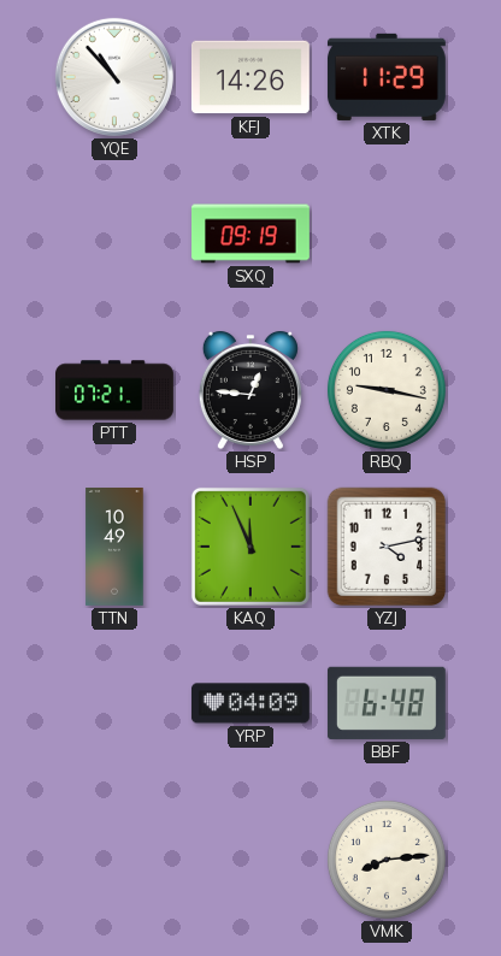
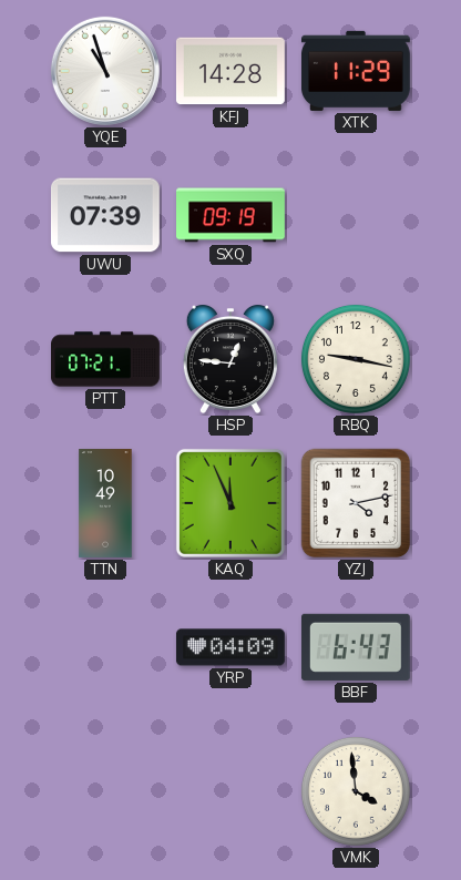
YQE: 10:53 -> 10:57 (105, 71)
KFJ: 14:26 -> 14:28 (230, 71)
UWU: none -> 07:39 (105, 215)
BBF: 6:48 -> 6:43 (356, 647)
VMK: 8:14 -> 3:59 (356, 791)
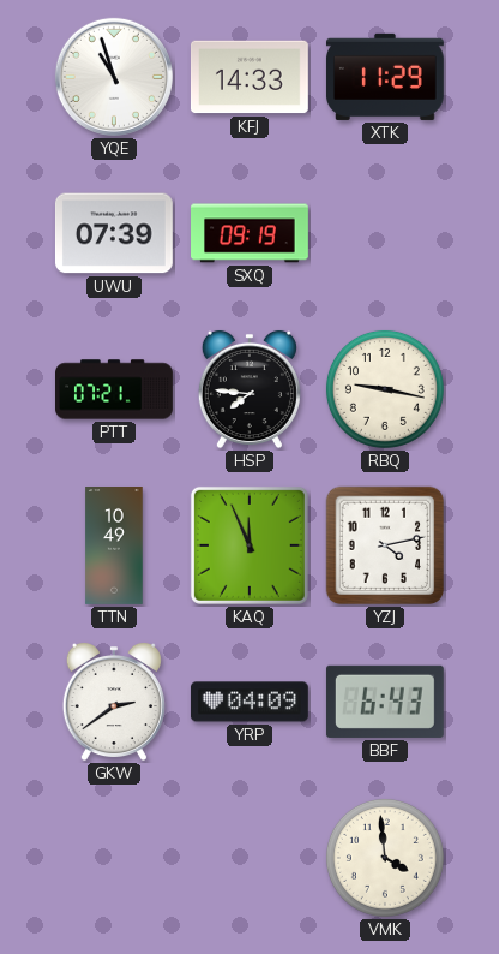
KFJ: 14:28 -> 14:33 (249, 77)
HSP: 12:46 -> 7:46 (249, 389)
GKW: none -> 2:39 (114, 702)
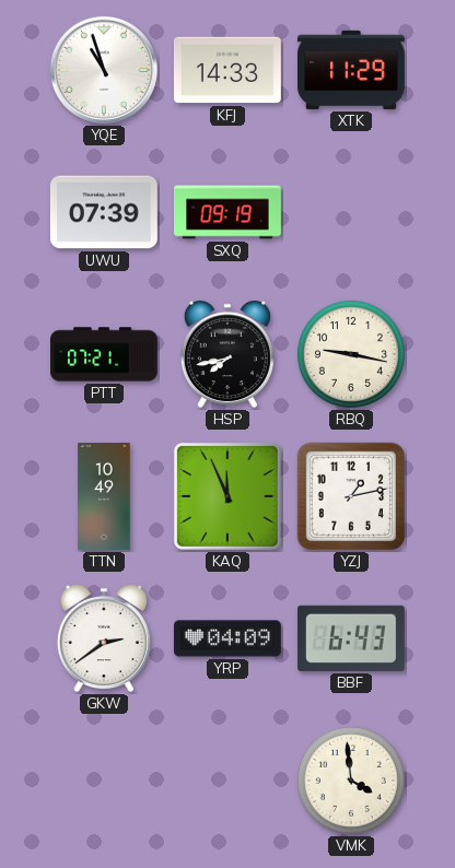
HSP: 7:46 -> 7:43 (227, 354)
YZJ: 4:13 -> 1:13 (351, 496)
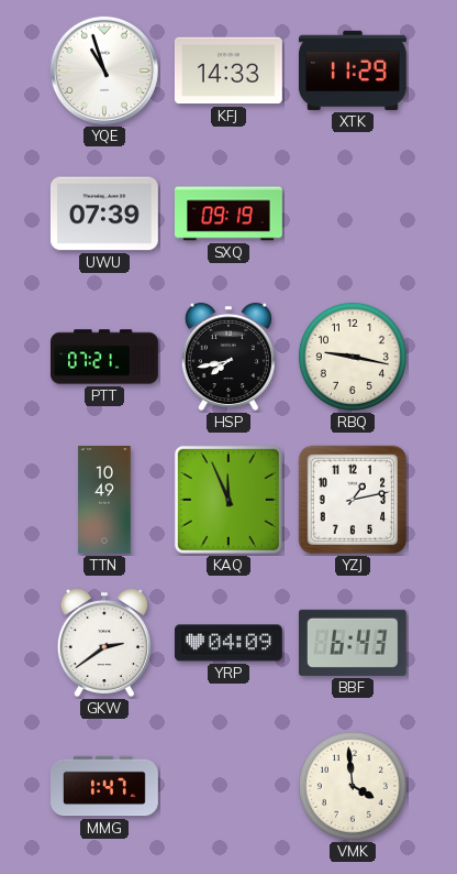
MMG: none -> 1:47 (105, 786)
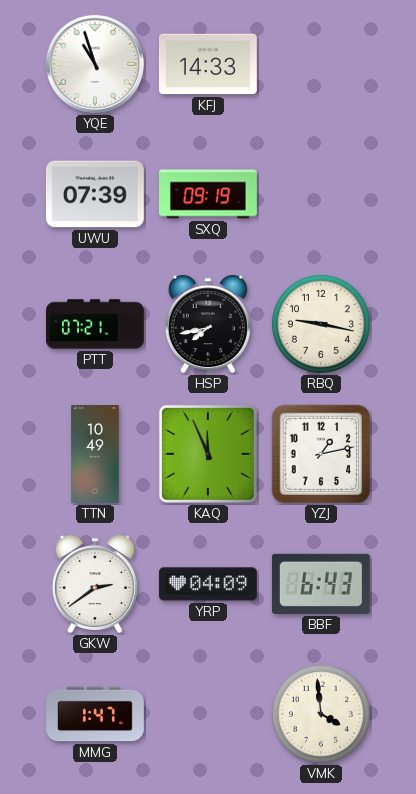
XTK: 11:29 -> none (353, 70)
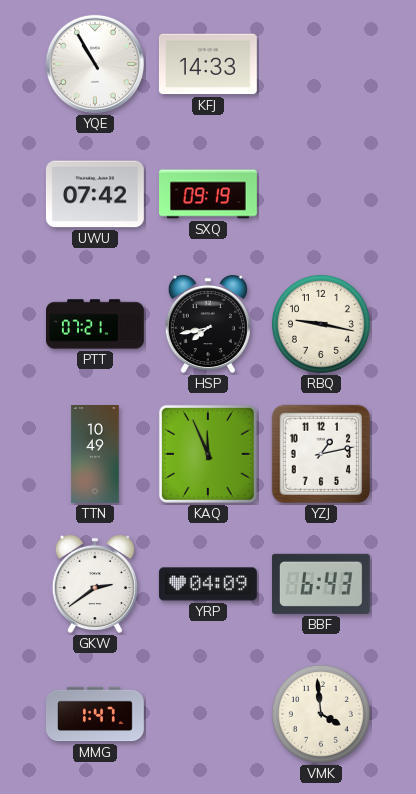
YQE: 10:57 -> 10:55 (95, 64)
UWU: 07:39 -> 07:42 (95, 194)
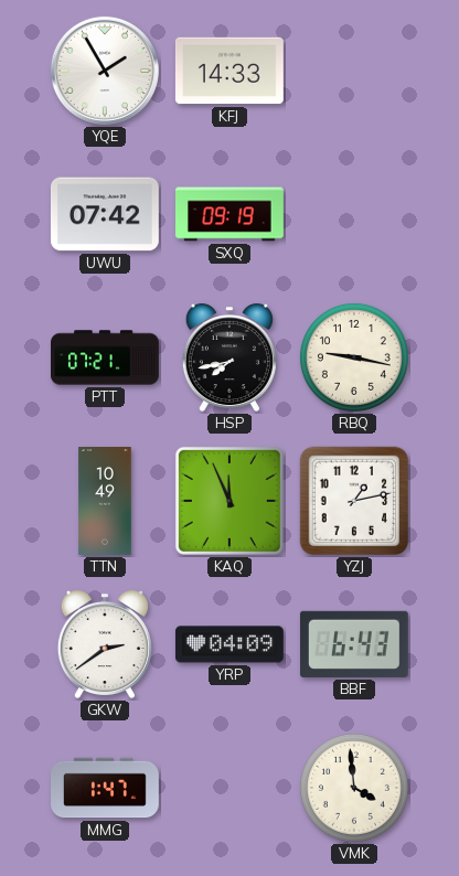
YQE: 10:55 -> 1:55 (105, 71)
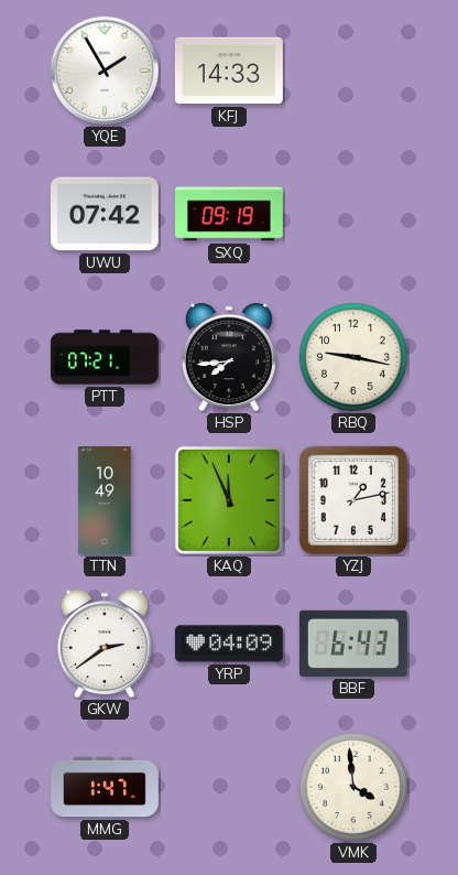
HSP: 7:43 -> 7:44 (229, 357)
